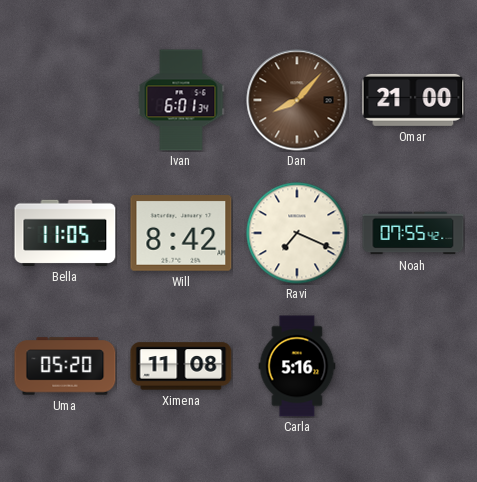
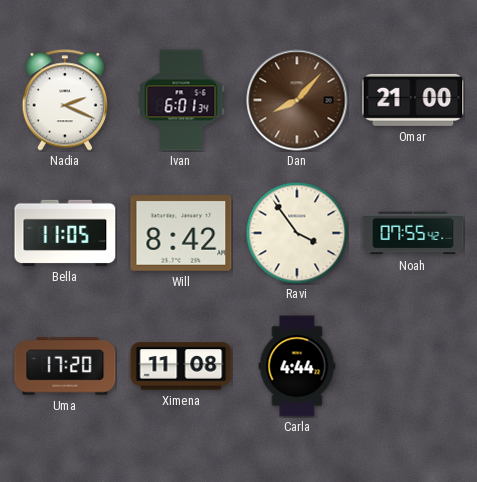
Nadia: none -> 2:19 (64, 100)
Ravi: 7:19 -> 3:54 (297, 233)
Uma: 05:20 -> 17:20 (65, 366)
Carla: 5:16 -> 4:44 (297, 366)
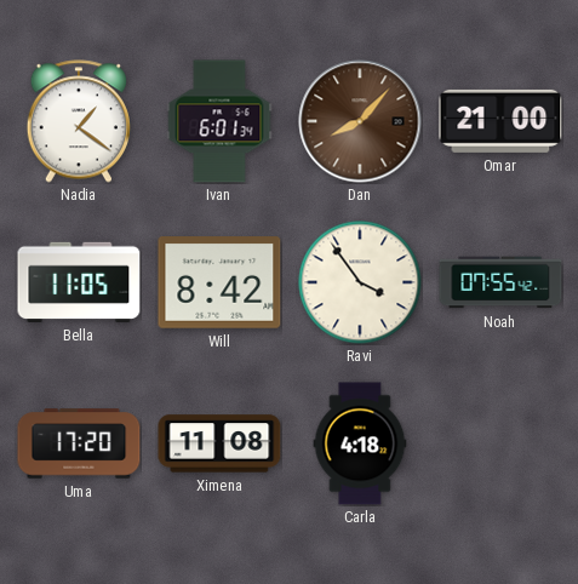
Nadia: 2:19 -> 1:21 (78, 121)
Carla: 4:44 -> 4:18 (360, 443)
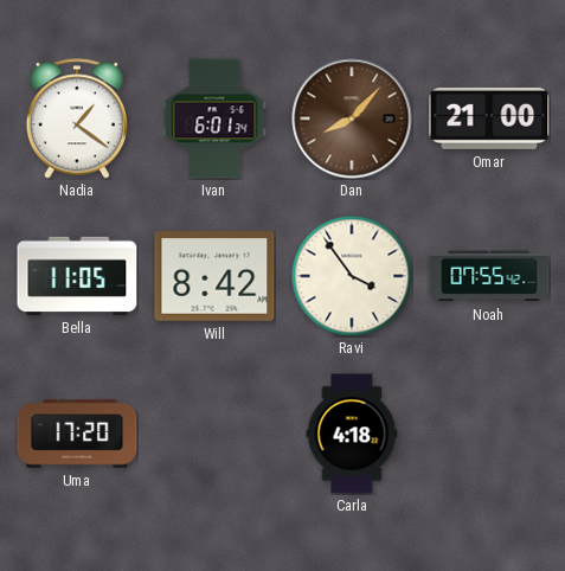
Ximena: 11:08 -> none (219, 443)
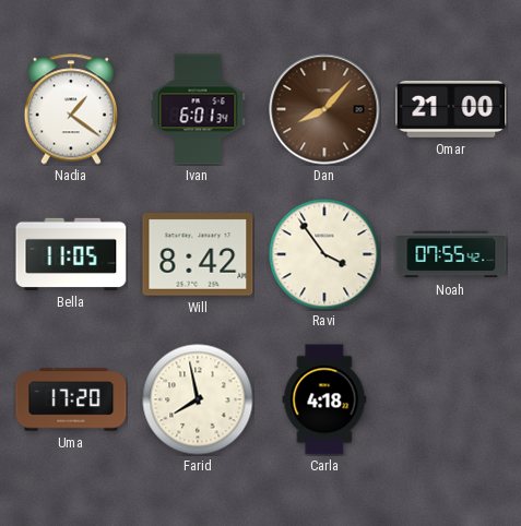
Farid: none -> 7:58 (198, 399)
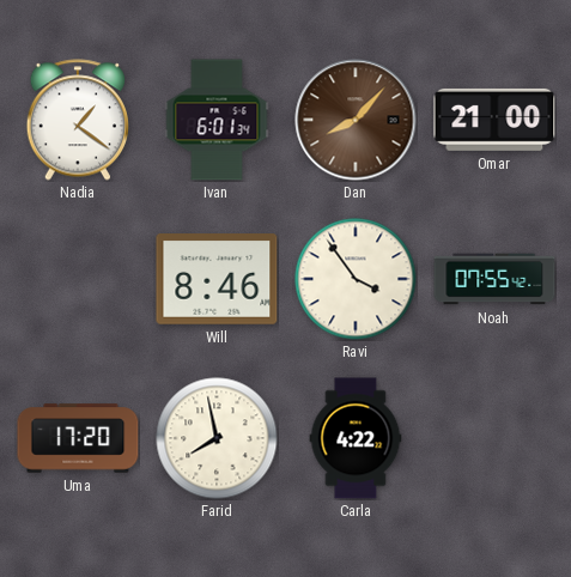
Bella: 11:05 -> none (71, 254)
Will: 8:42 -> 8:46 (217, 279)
Carla: 4:18 -> 4:22 (356, 438)
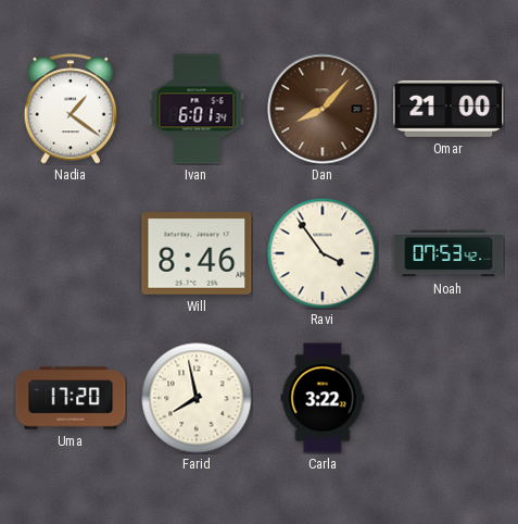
Noah: 07:55 -> 07:53 (448, 253)
Carla: 4:22 -> 3:22 (323, 398)
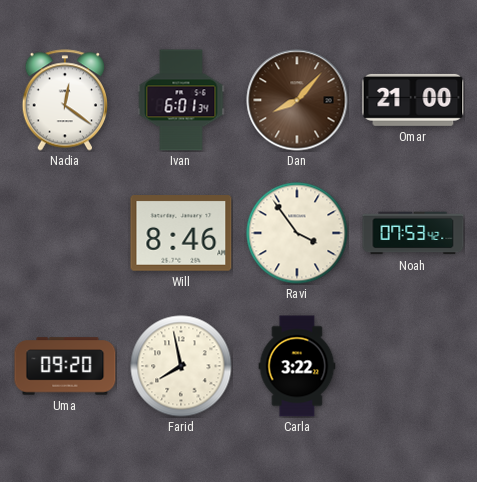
Nadia: 1:21 -> 12:21 (64, 100)
Uma: 17:20 -> 09:20 (65, 366)
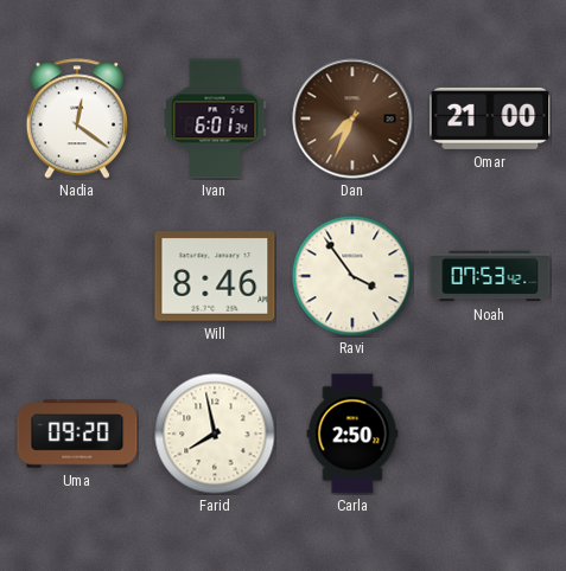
Dan: 8:07 -> 7:34 (352, 118)
Carla: 3:22 -> 2:50 (352, 434)
